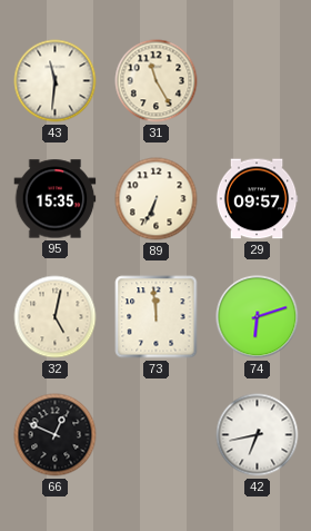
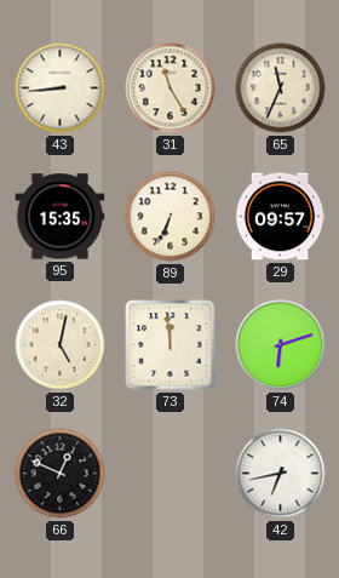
43: 11:31 -> 8:44 (61, 88)
65: none -> 11:34 (281, 88)
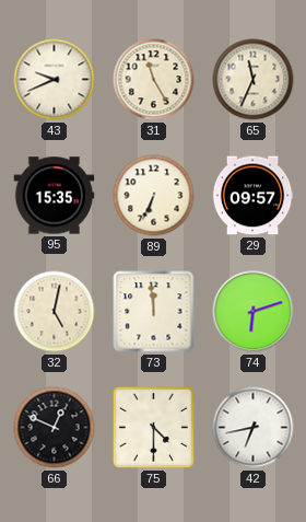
43: 8:44 -> 9:41 (55, 80)
75: none -> 4:30 (153, 427)
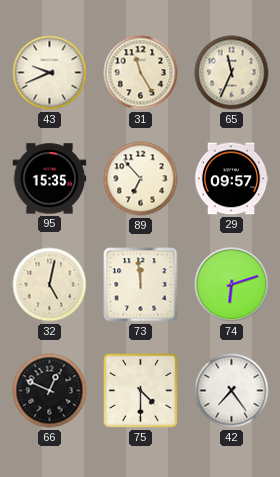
89: 6:34 -> 6:53 (141, 179)
42: 6:43 -> 7:24 (232, 391)
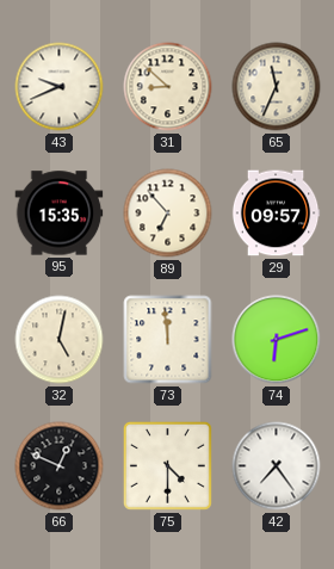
31: 11:25 -> 8:52 (168, 87)
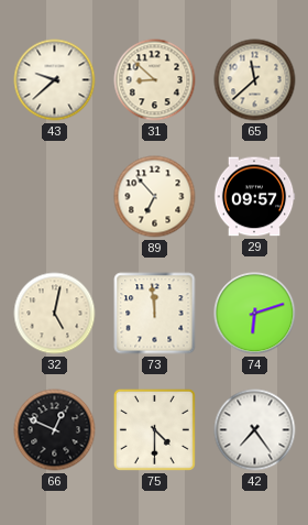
43: 9:41 -> 9:38 (55, 80)
65: 11:34 -> 11:38 (255, 80)
95: 15:35 -> none (60, 214)
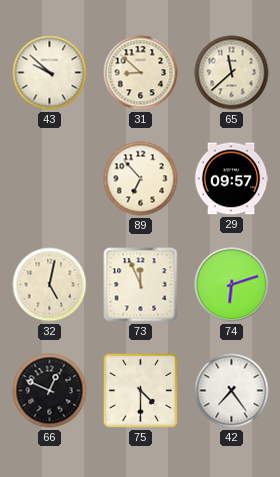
43: 9:38 -> 9:52 (50, 73)
73: 11:59 -> 11:56 (141, 285)
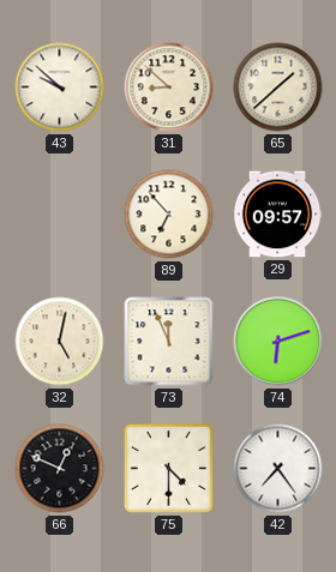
65: 11:38 -> 1:38 (278, 88)
